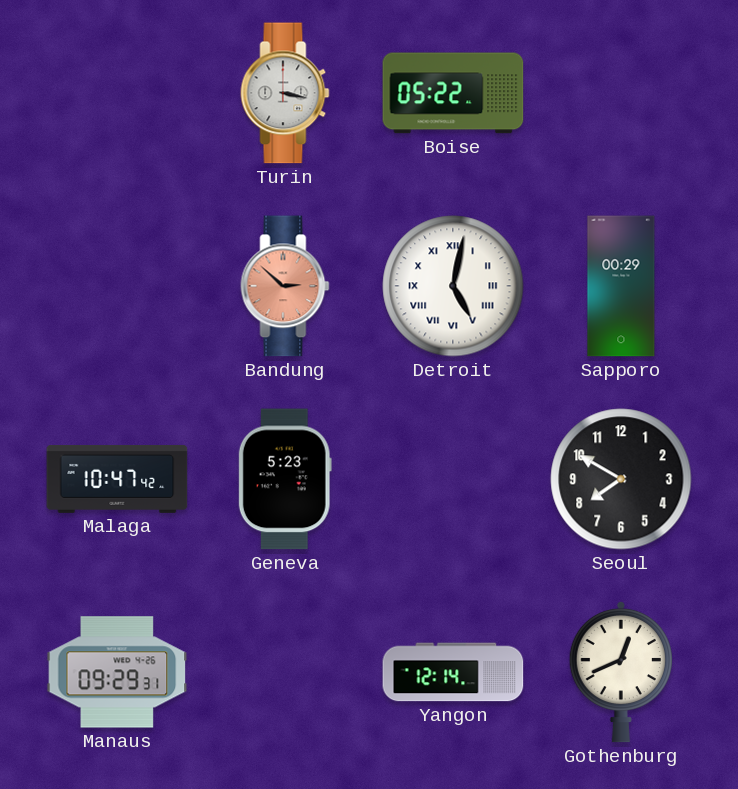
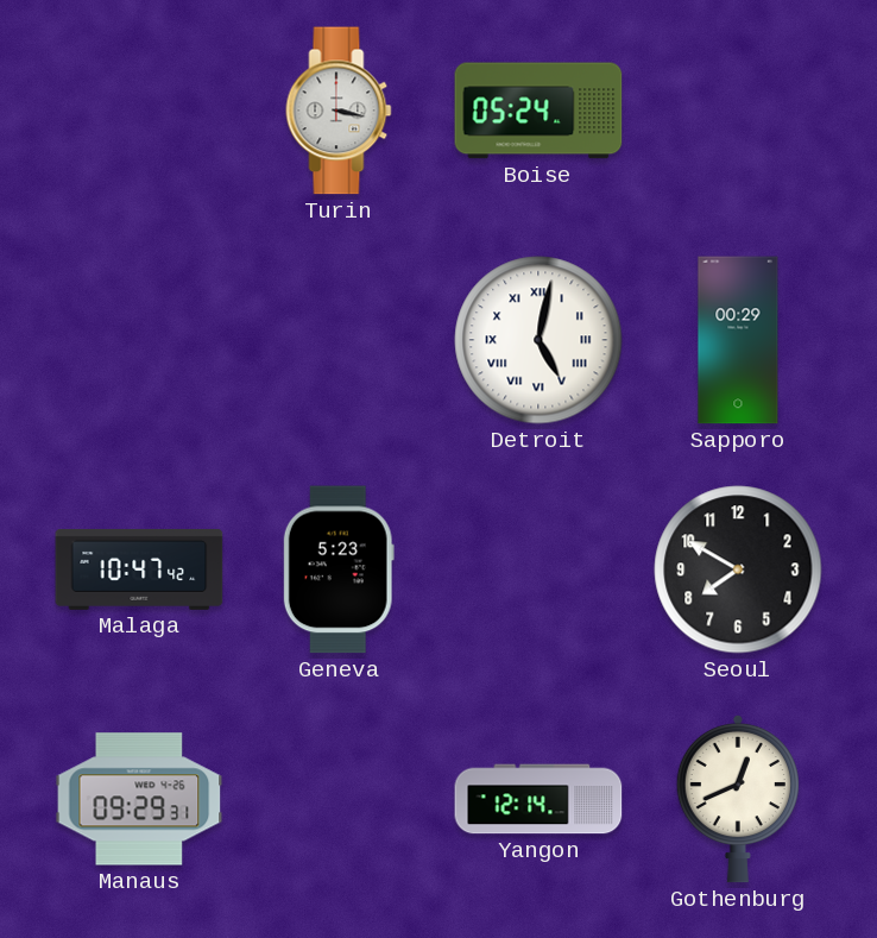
Boise: 05:22 -> 05:24 (538, 111)
Bandung: 2:52 -> none (285, 286)
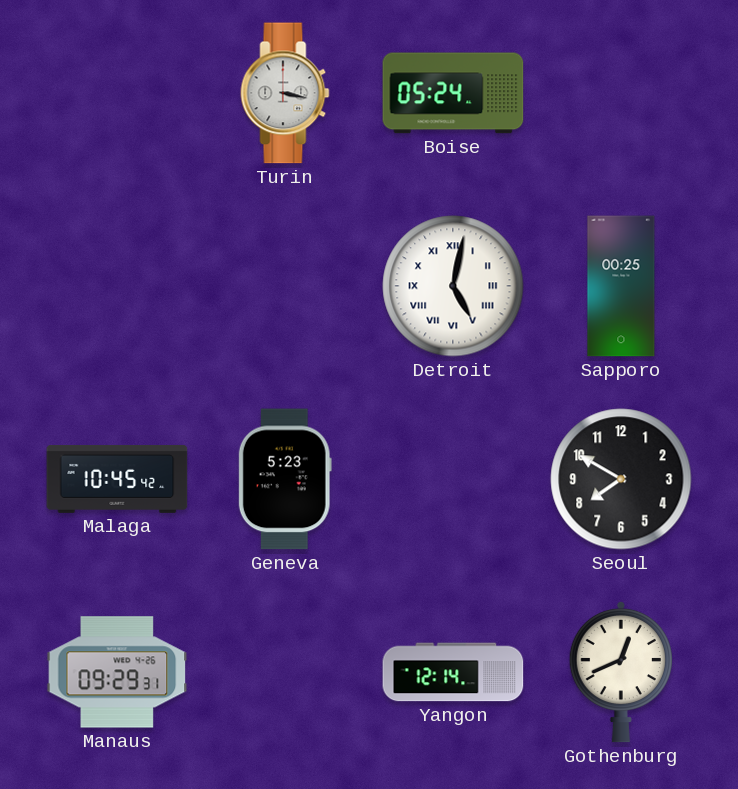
Sapporo: 00:29 -> 00:25 (621, 286)
Malaga: 10:47 -> 10:45 (117, 479)
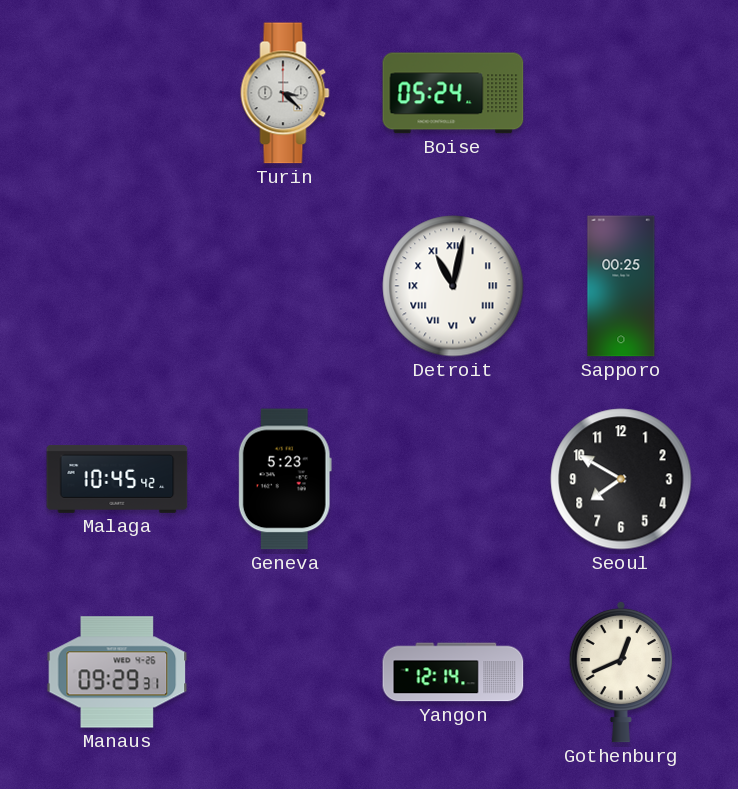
Turin: 3:17 -> 3:22 (285, 93)
Detroit: 5:02 -> 11:02 (453, 286)
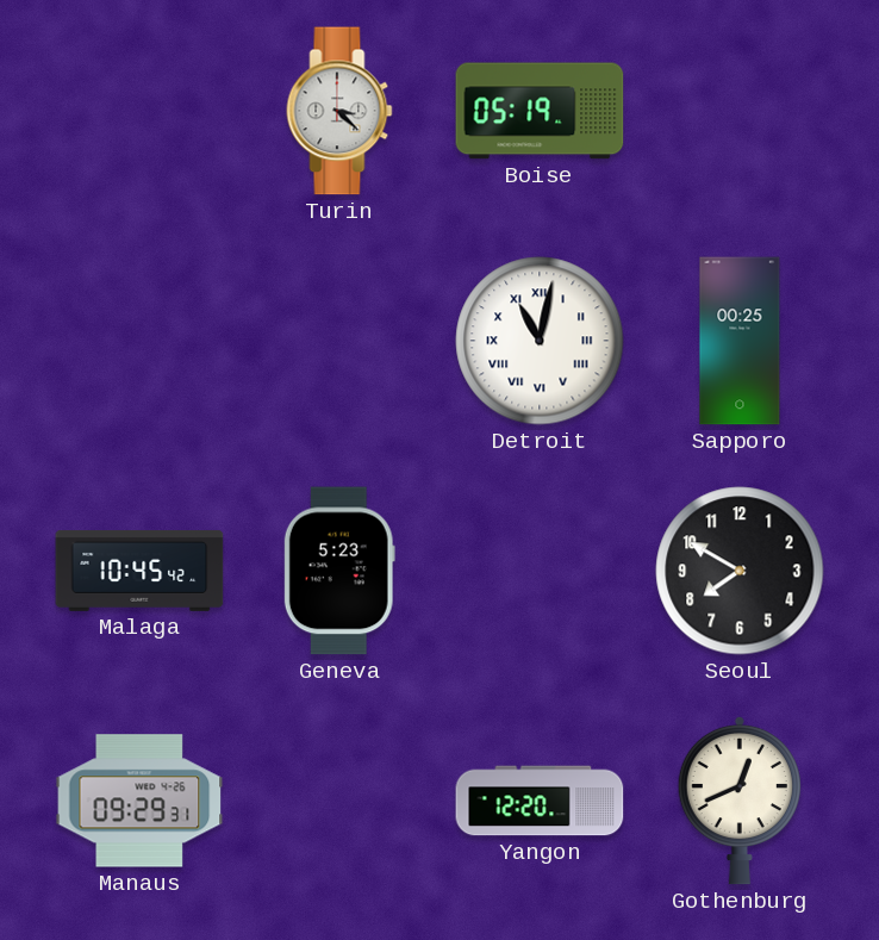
Boise: 05:24 -> 05:19 (540, 111)
Yangon: 12:14 -> 12:20 (540, 801)
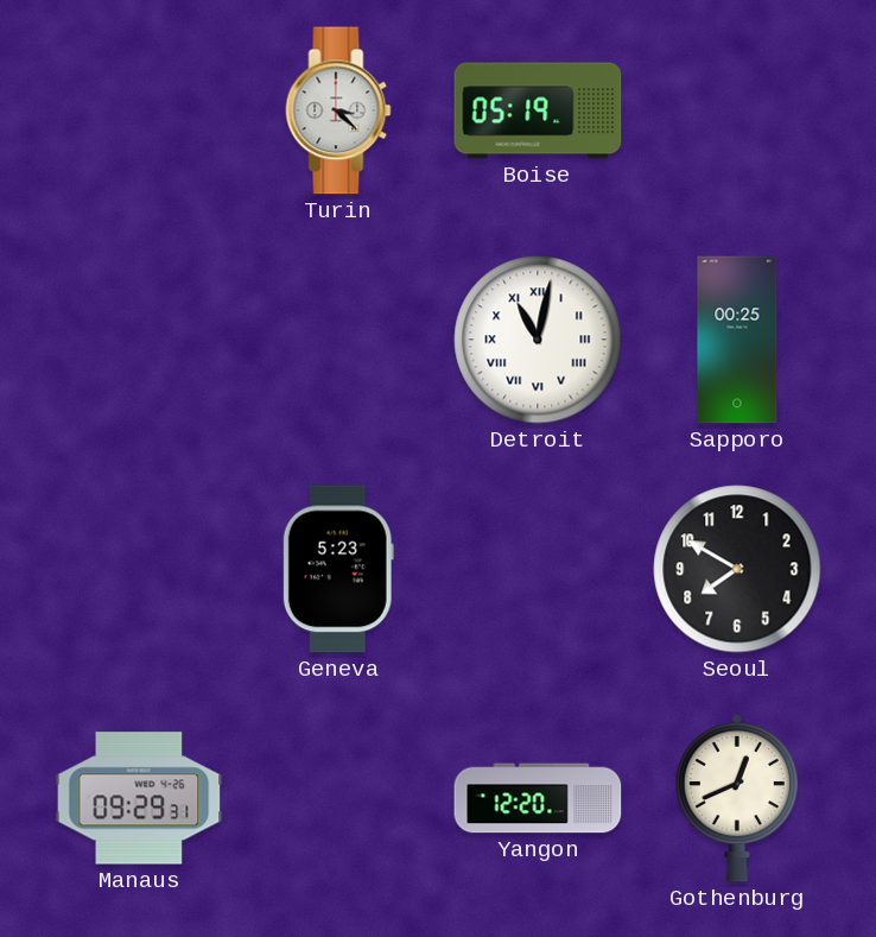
Malaga: 10:45 -> none (139, 571)
